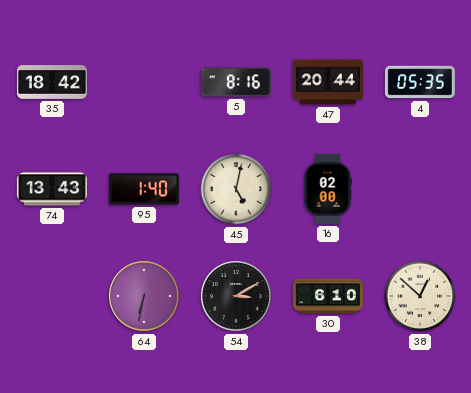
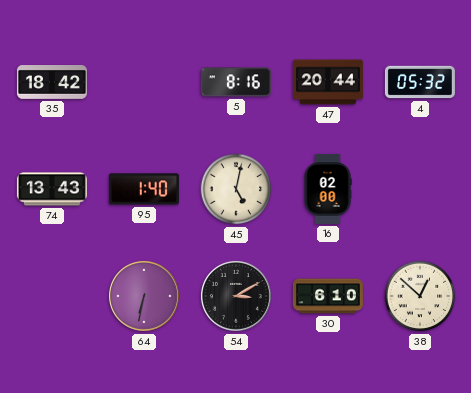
4: 05:35 -> 05:32 (420, 82)
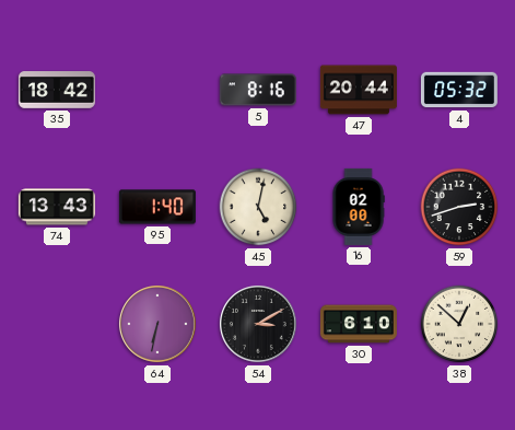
59: none -> 2:42 (459, 207)
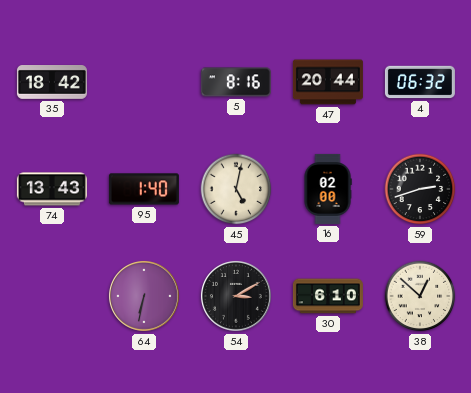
4: 05:32 -> 06:32 (420, 82)
